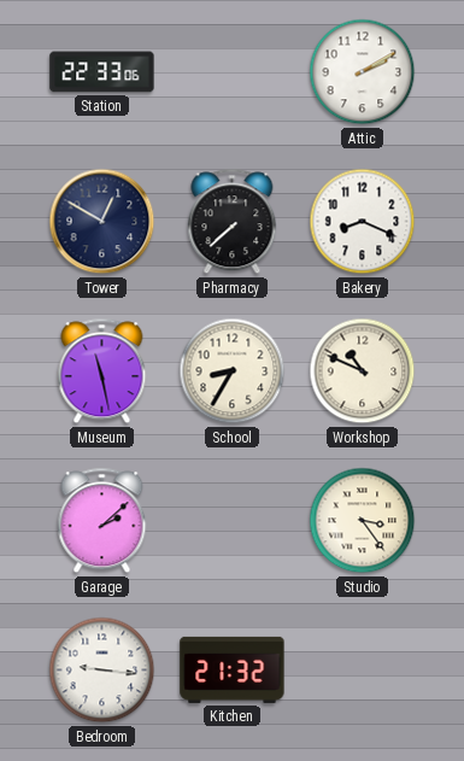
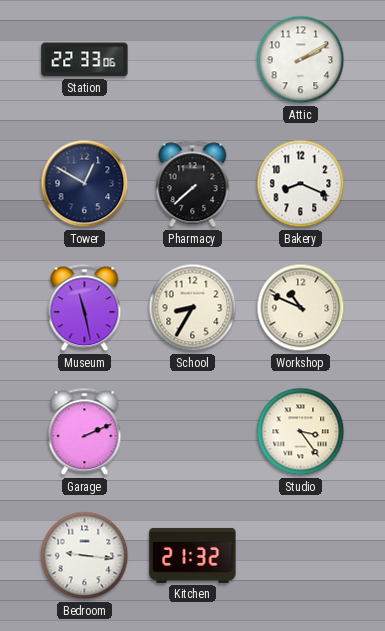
Garage: 2:08 -> 2:11 (85, 432)
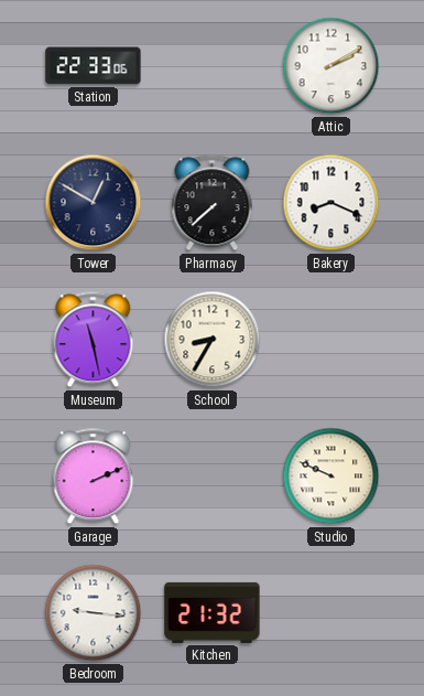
Workshop: 10:49 -> none (301, 308)
Studio: 3:24 -> 9:49 (331, 477)
